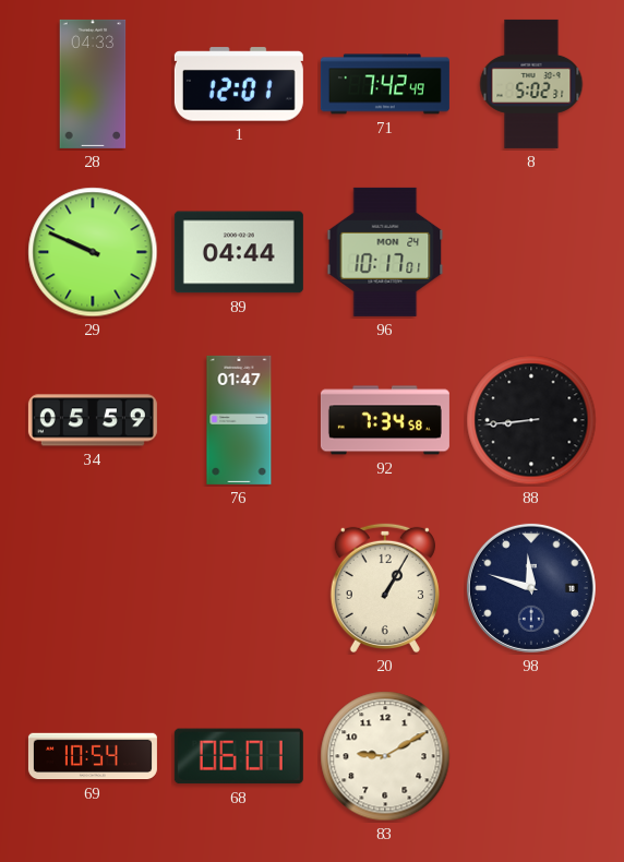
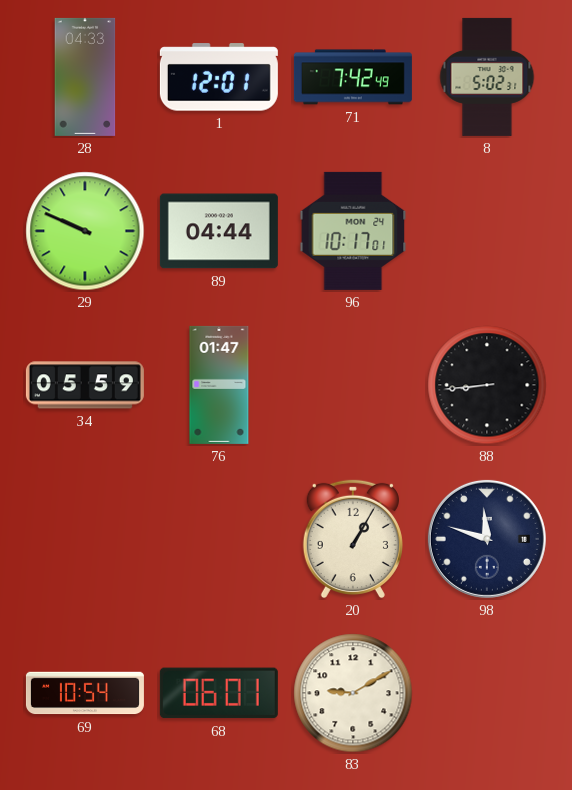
92: 7:34 -> none (385, 420)
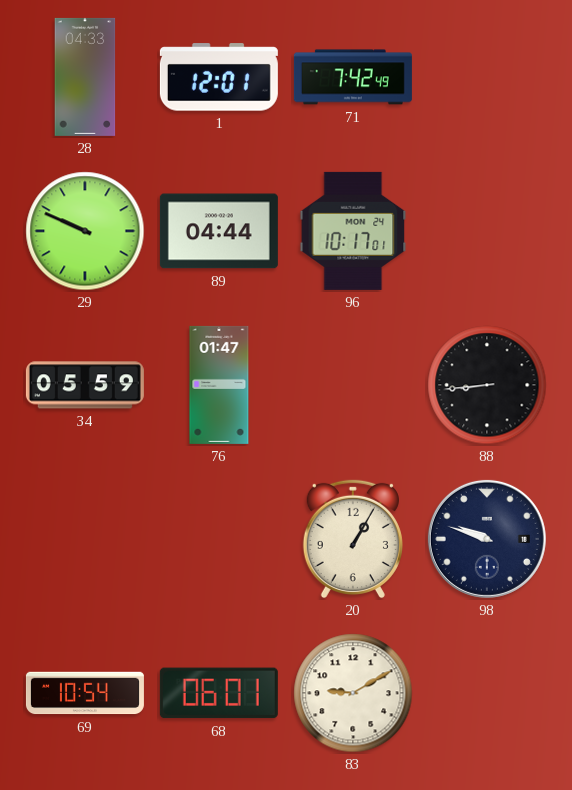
8: 5:02 -> none (487, 77)
98: 11:48 -> 9:48 (487, 539)
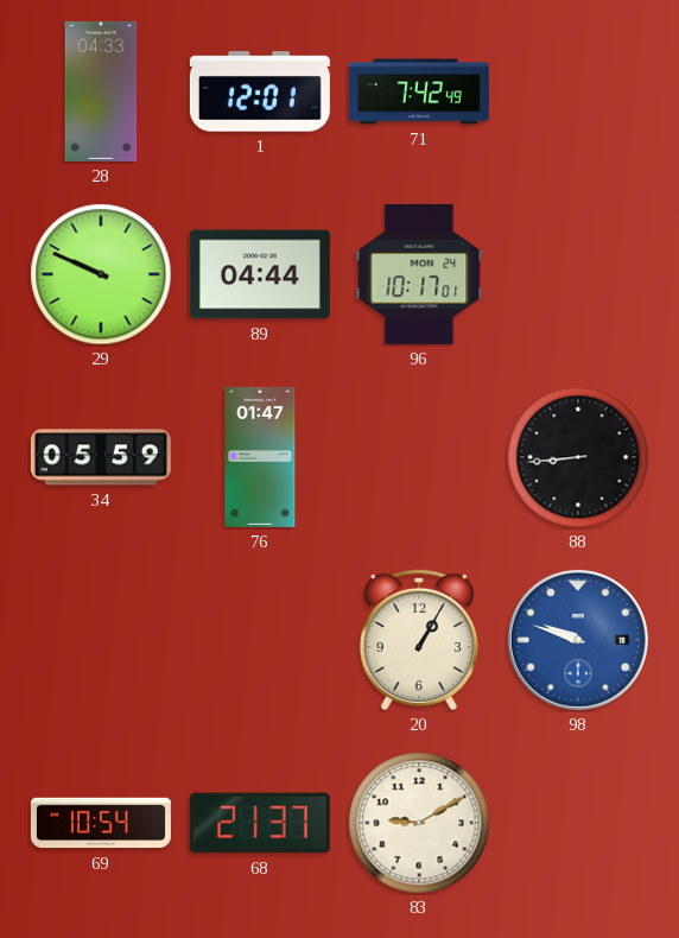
98 dial: navy -> blue (578, 640)
68: 06:01 -> 21:37 (260, 823)
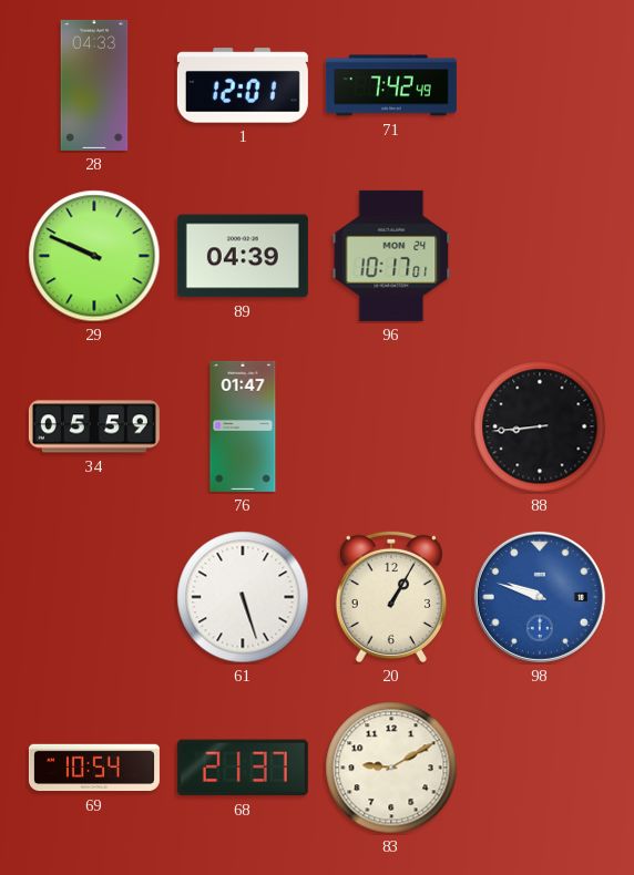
89: 04:44 -> 04:39 (243, 256)
61: none -> 5:27 (243, 597)
